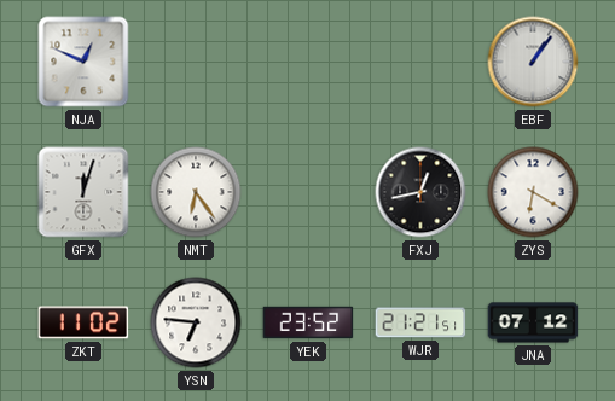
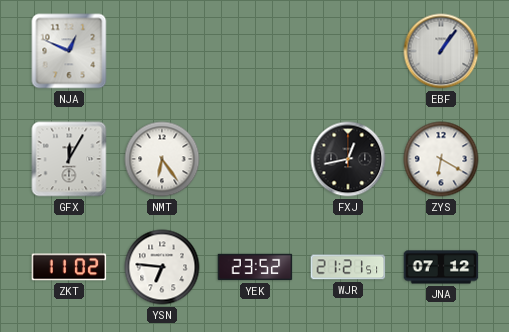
GFX: 12:03 -> 12:05 (69, 159)
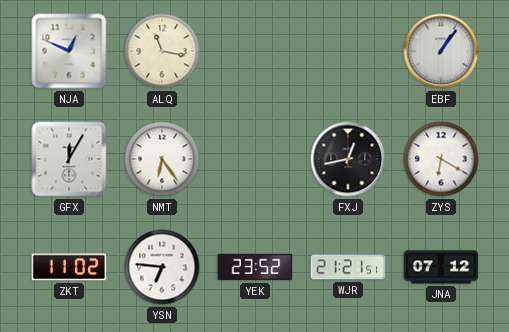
ALQ: none -> 11:17 (162, 51)
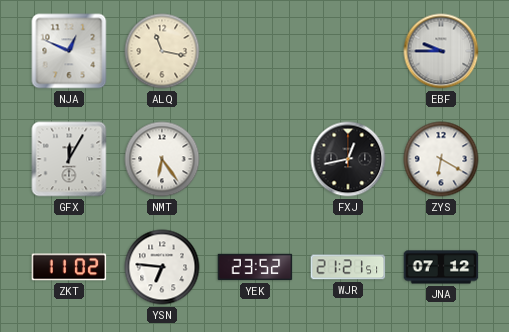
EBF: 1:06 -> 9:45 (441, 51)
